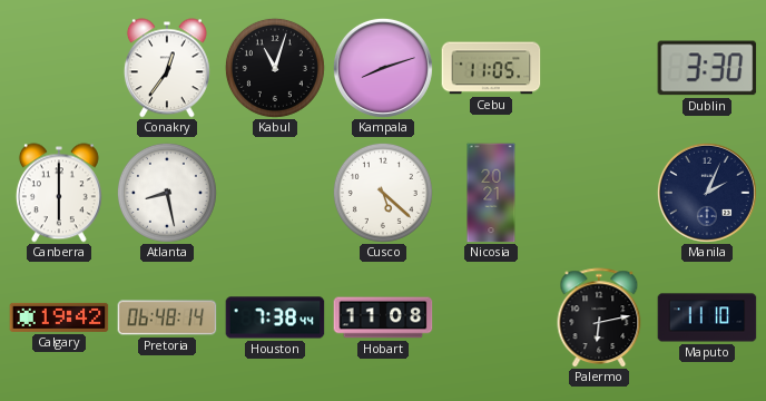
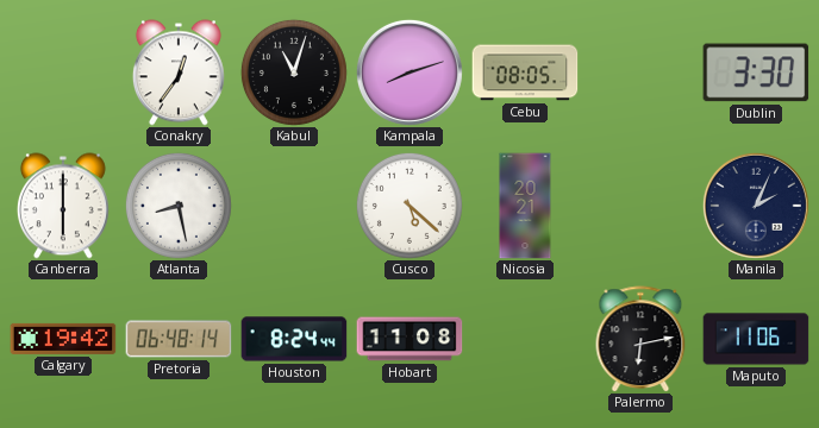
Cebu: 11:05 -> 08:05 (525, 73)
Houston: 7:38 -> 8:24 (294, 339)
Maputo: 11:10 -> 11:06 (756, 339)
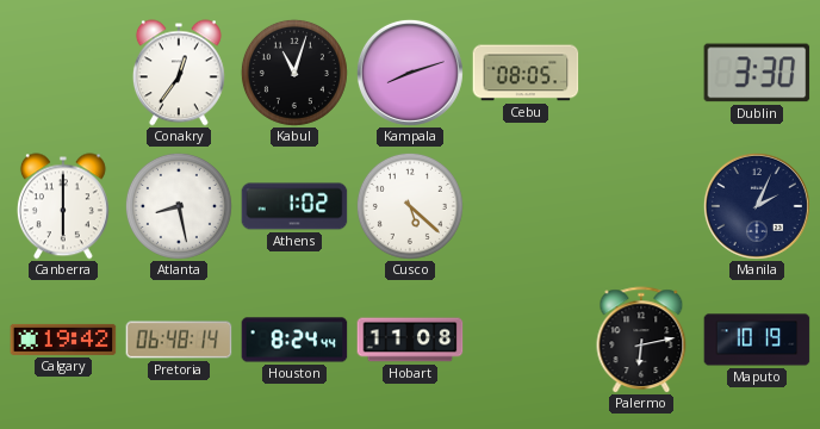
Athens: none -> 1:02 (294, 206)
Nicosia: 20:21 -> none (525, 206)
Maputo: 11:06 -> 10:19 (757, 340)
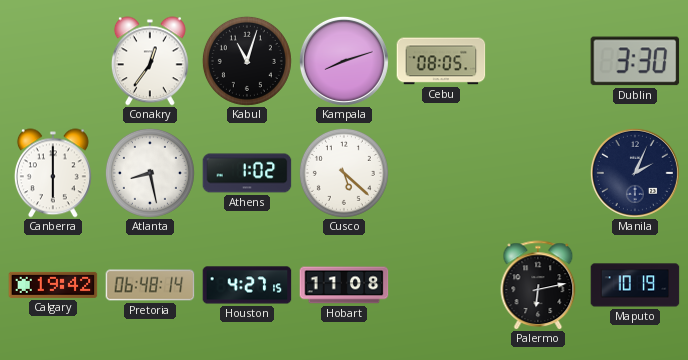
Houston: 8:24 -> 4:27 (247, 285)
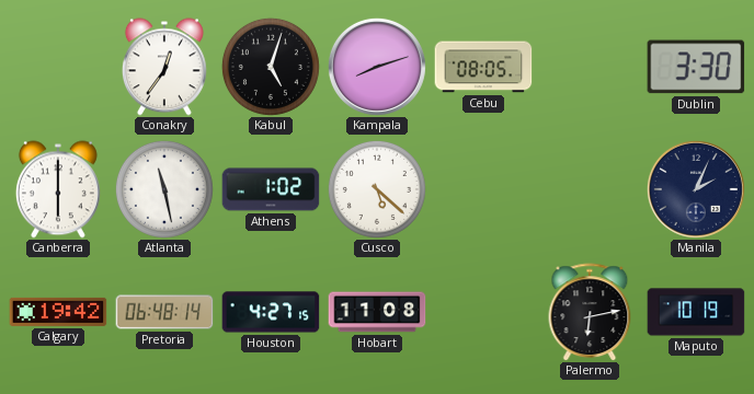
Kabul: 11:03 -> 5:03 (271, 67)
Atlanta: 8:28 -> 11:28 (164, 189)
